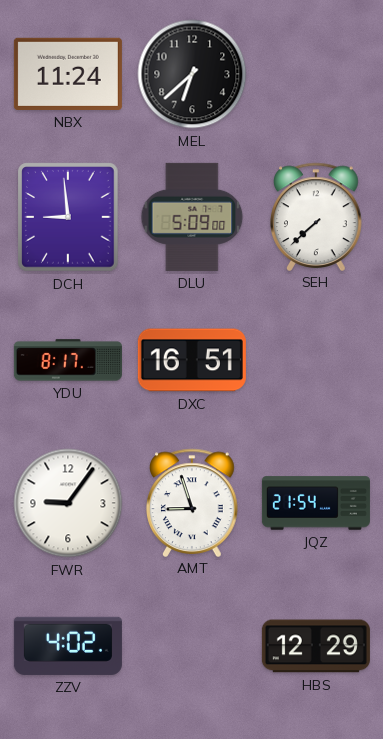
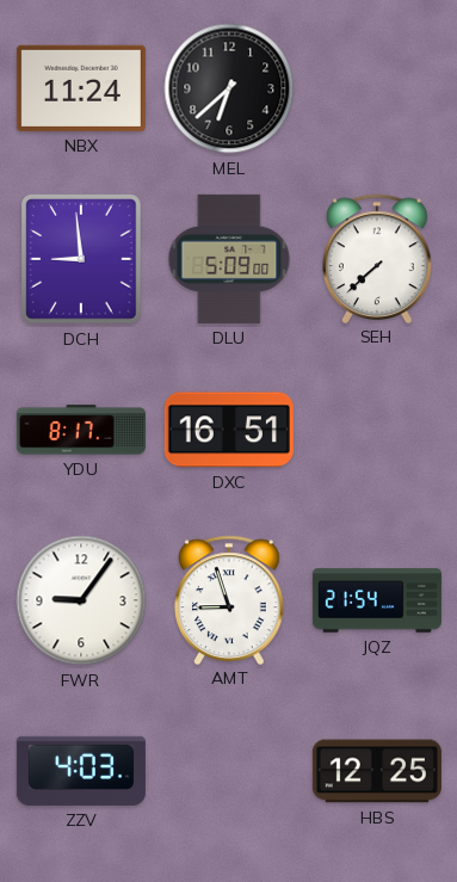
ZZV: 4:02 -> 4:03 (81, 771)
HBS: 12:29 -> 12:25 (377, 771)
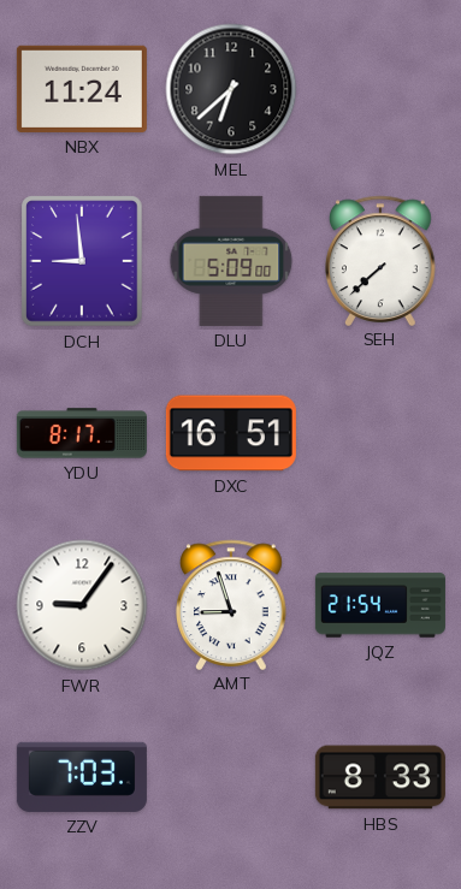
ZZV: 4:03 -> 7:03 (82, 777)
HBS: 12:25 -> 8:33 (380, 777)
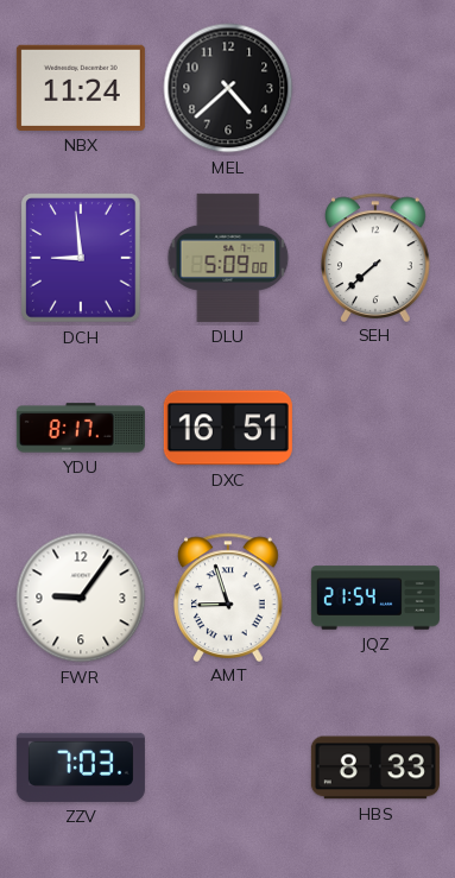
MEL: 6:38 -> 4:38 (228, 88)
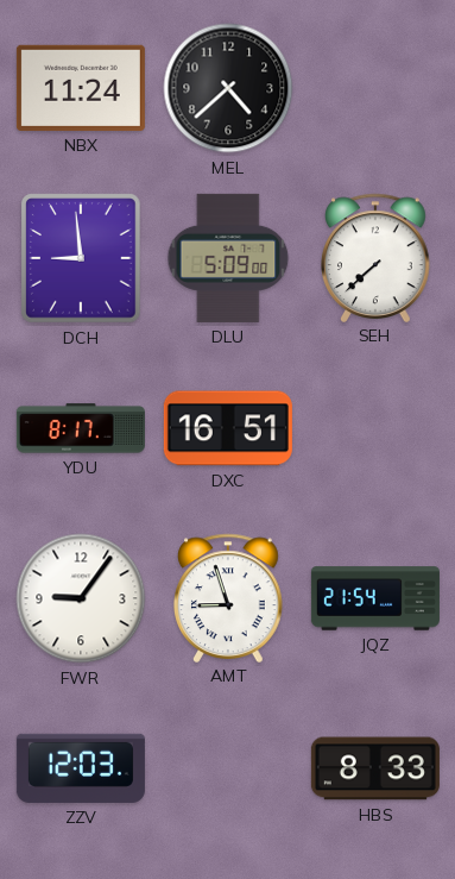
ZZV: 7:03 -> 12:03 (81, 768)
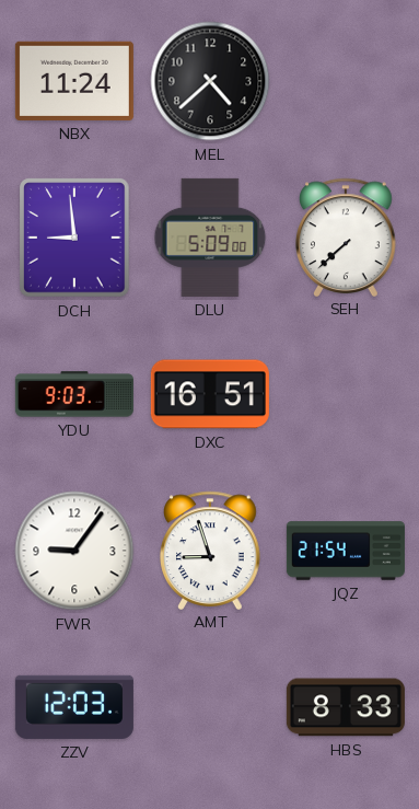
YDU: 8:17 -> 9:03 (74, 394)
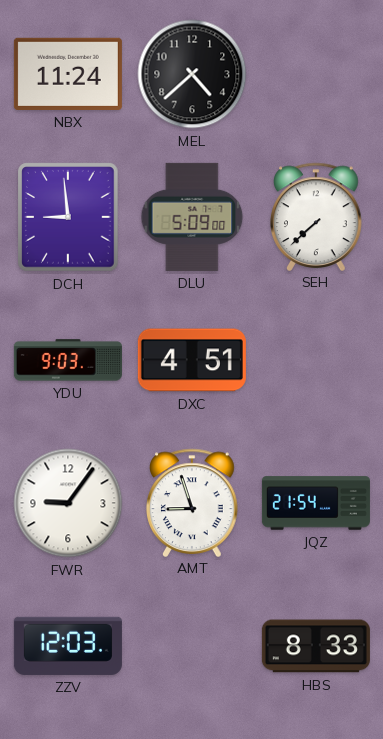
DXC: 16:51 -> 4:51 (192, 360)
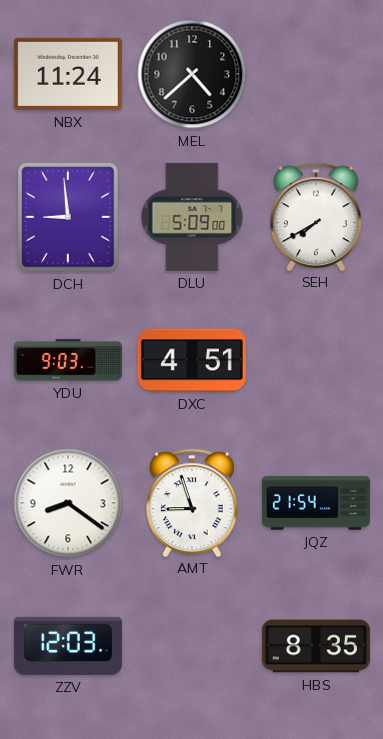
SEH: 7:38 -> 7:40 (317, 216)
FWR: 9:06 -> 8:21 (68, 503)
HBS: 8:33 -> 8:35 (316, 646)
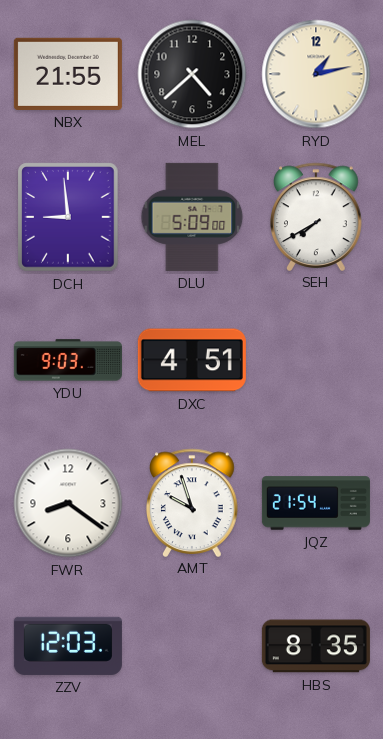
NBX: 11:24 -> 21:55 (68, 74)
RYD: none -> 1:13 (316, 74)
AMT: 8:57 -> 9:57 (193, 502)
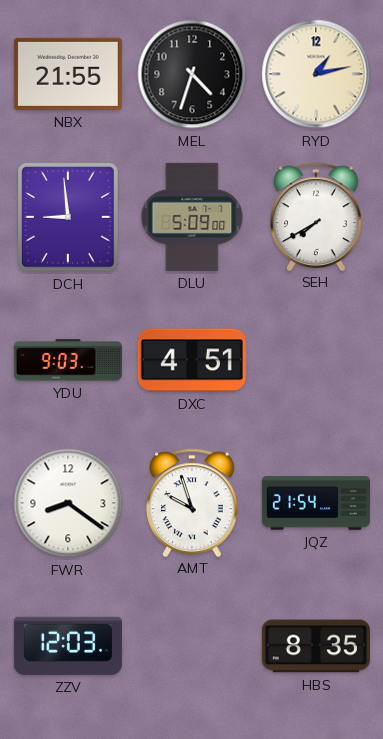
MEL: 4:38 -> 4:33 (192, 74)
